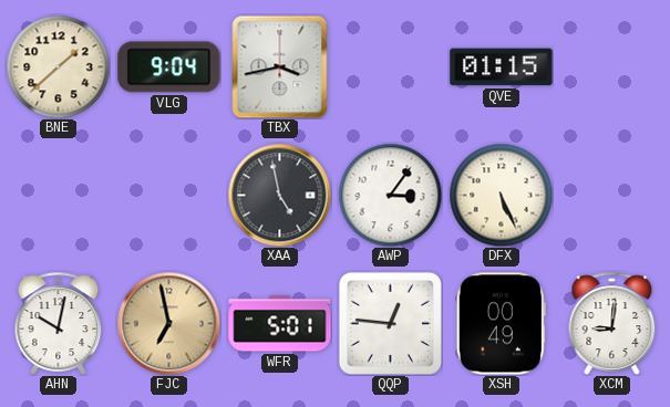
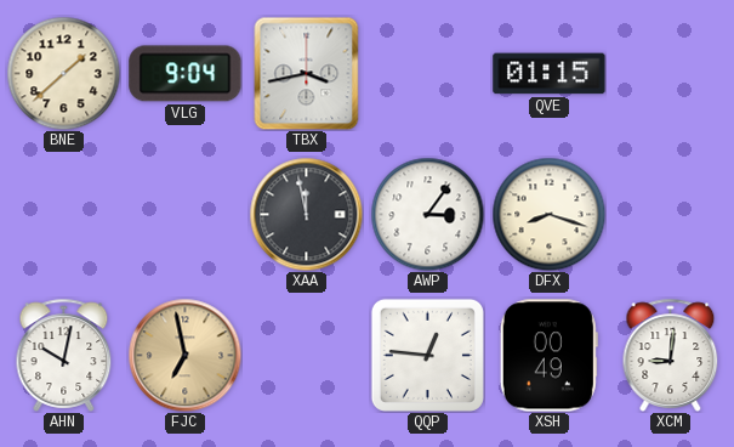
XAA: 4:58 -> 11:58 (306, 214)
DFX: 5:26 -> 8:18 (548, 214)
WFR: 5:01 -> none (280, 324)
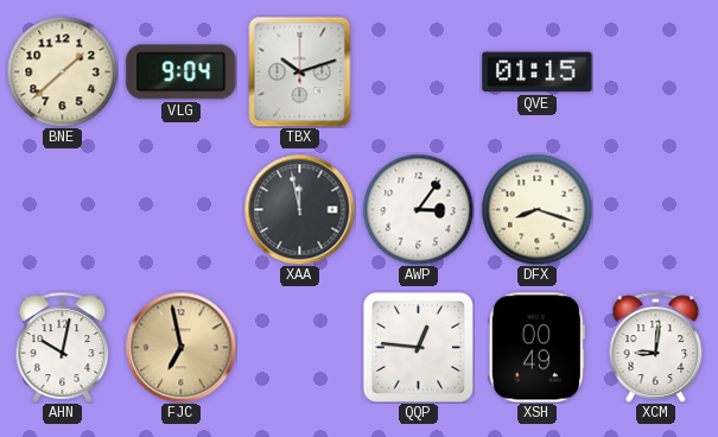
TBX: 3:43 -> 10:12 (300, 71)
